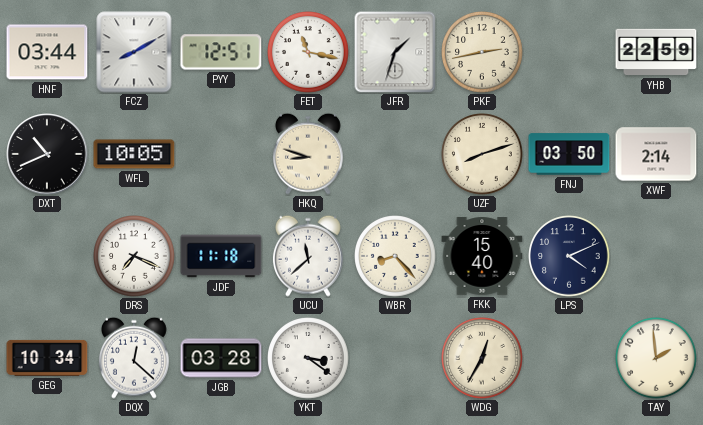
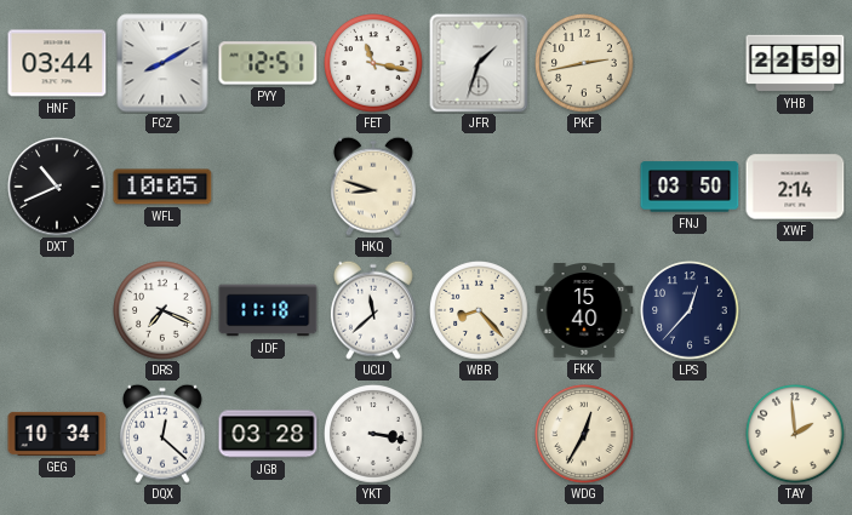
UZF: 8:12 -> none (482, 154)
LPS: 4:11 -> 12:37 (690, 310)
YKT: 3:21 -> 3:17 (373, 434)
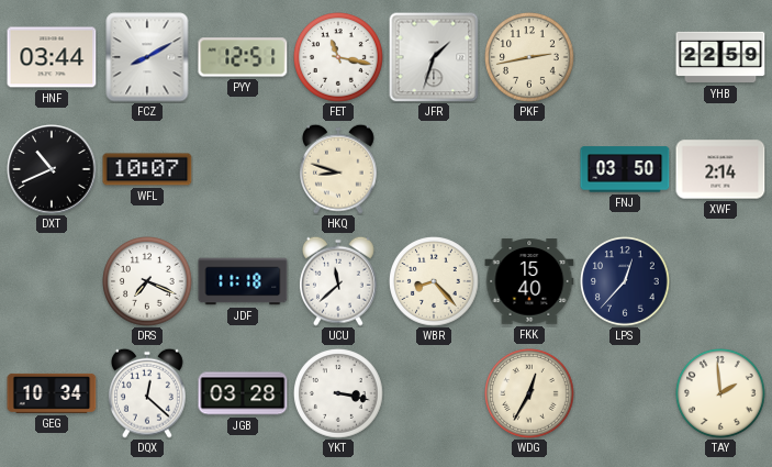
WFL: 10:05 -> 10:07 (147, 169)
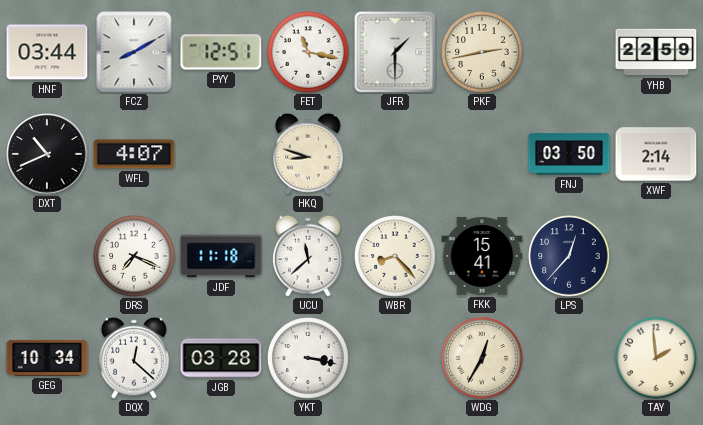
JFR: 1:33 -> 1:30 (395, 52)
WFL: 10:07 -> 4:07 (134, 154)
FKK: 15:40 -> 15:41 (482, 256)
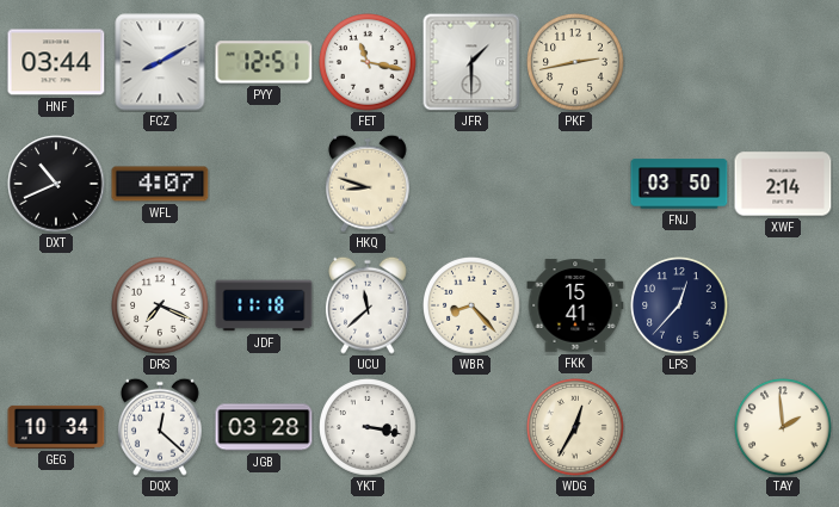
YHB: 22:59 -> none (656, 52)
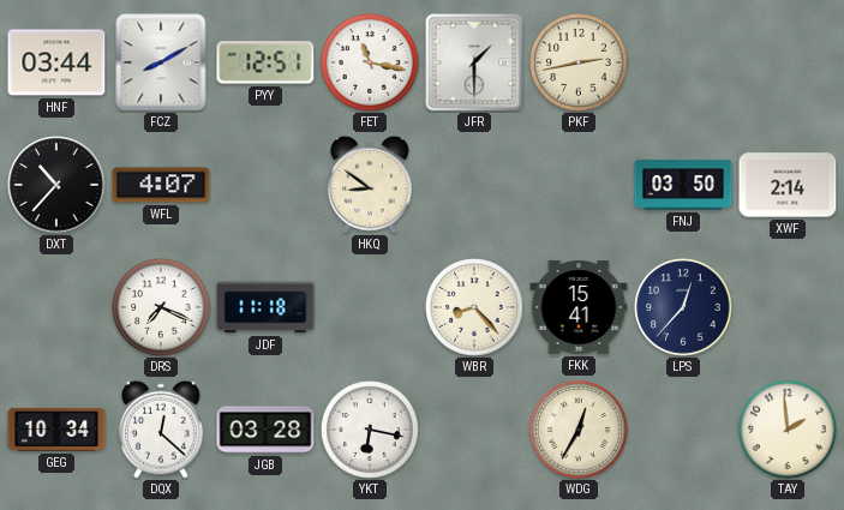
DXT: 10:41 -> 10:37 (56, 185)
HKQ: 8:48 -> 8:51 (370, 185)
UCU: 11:38 -> none (368, 305)
YKT: 3:17 -> 6:17 (370, 430)
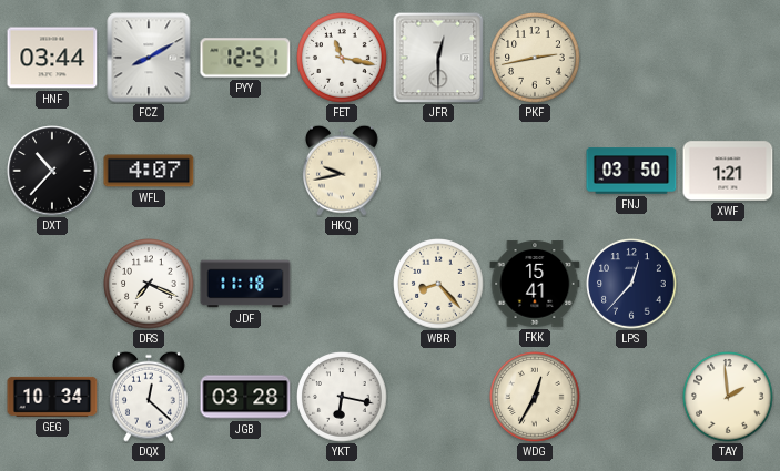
JFR: 1:30 -> 12:30 (438, 58)
HKQ: 8:51 -> 9:43 (342, 171)
XWF: 2:14 -> 1:21 (728, 171)
